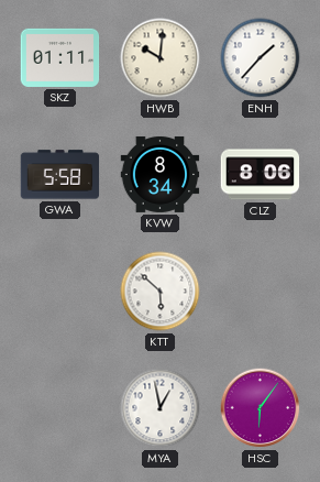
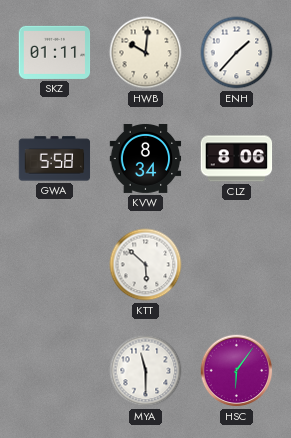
MYA: 12:58 -> 11:30 (146, 371)
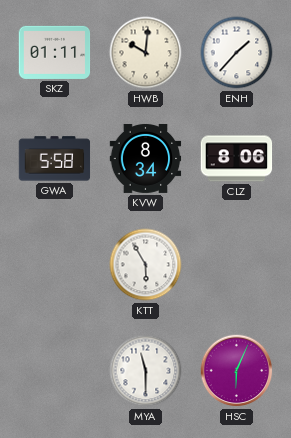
KTT: 5:52 -> 5:55 (146, 265)
HSC: 6:06 -> 6:04 (237, 371)
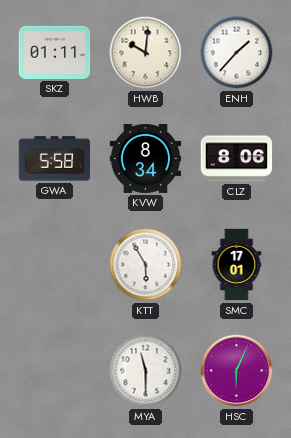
SMC: none -> 17:01 (237, 265)
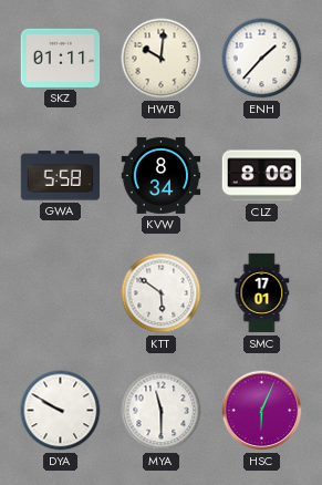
KTT: 5:55 -> 5:51 (162, 293)
DYA: none -> 9:50 (61, 411)
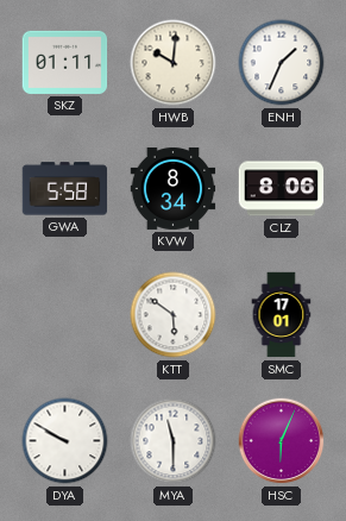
ENH: 1:37 -> 1:34 (282, 63)
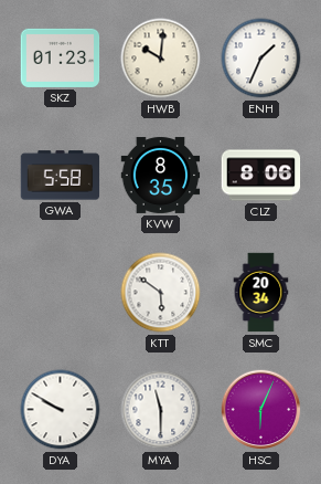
SKZ: 01:11 -> 01:23 (61, 57)
KVW: 8:34 -> 8:35 (161, 175)
SMC: 17:01 -> 20:34 (261, 293)
